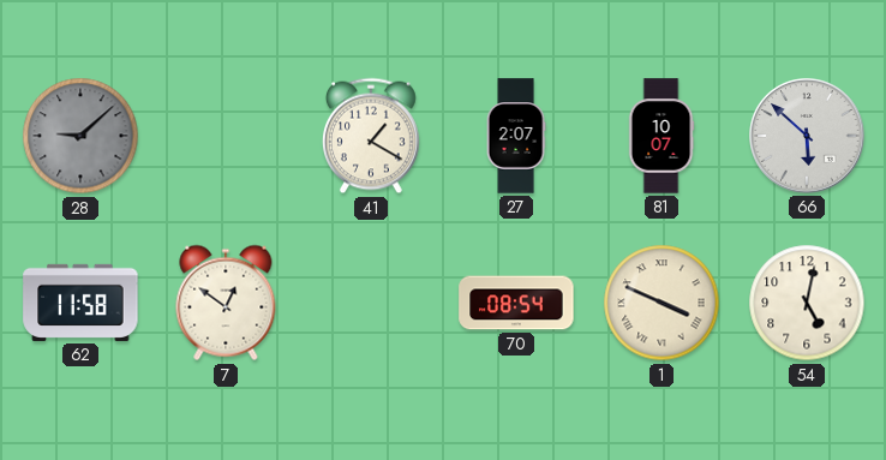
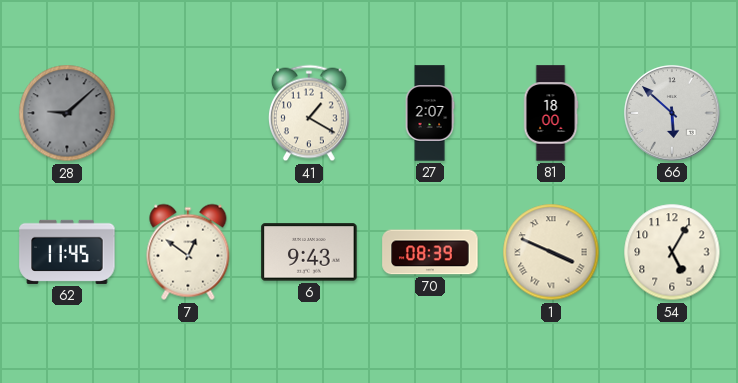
81: 10:07 -> 18:00 (551, 113)
62: 11:58 -> 11:45 (67, 252)
6: none -> 9:43 (309, 252)
70: 08:54 -> 08:39 (430, 252)
54: 5:02 -> 5:05 (672, 252)
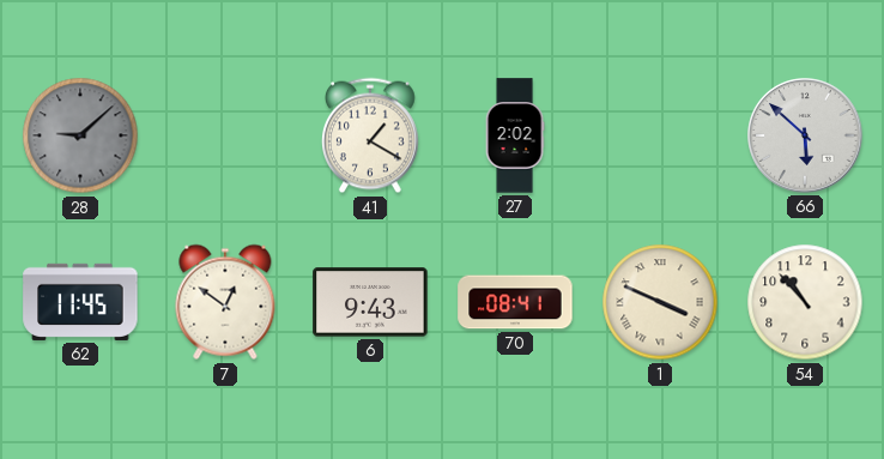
27: 2:07 -> 2:02 (515, 135)
81: 18:00 -> none (551, 113)
70: 08:39 -> 08:41 (515, 302)
54: 5:05 -> 10:53 (805, 302)
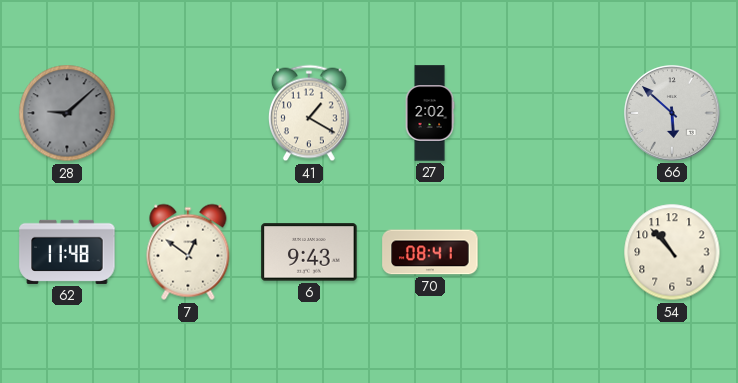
62: 11:45 -> 11:48 (67, 252)
1: 3:49 -> none (660, 302)
